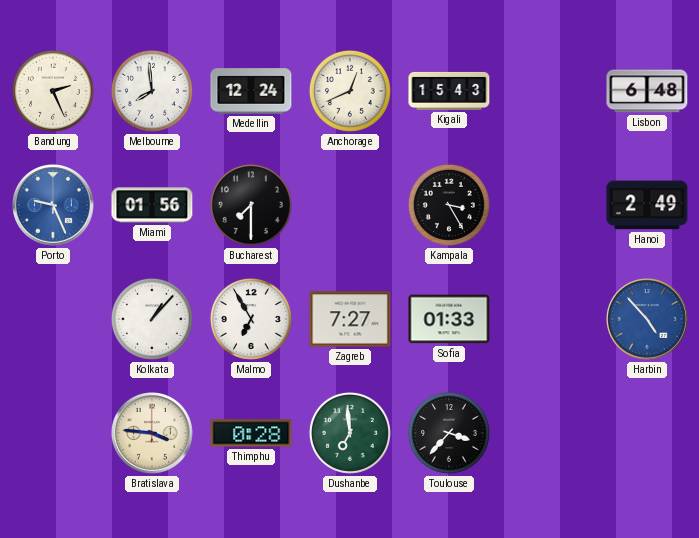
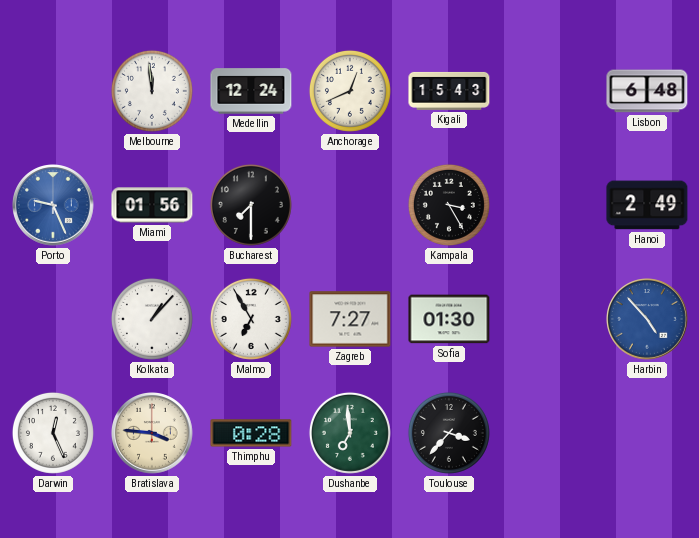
Bandung: 2:26 -> none (53, 91)
Melbourne: 7:59 -> 11:59 (152, 91)
Sofia: 01:33 -> 01:30 (449, 319)
Darwin: none -> 12:26 (53, 433)
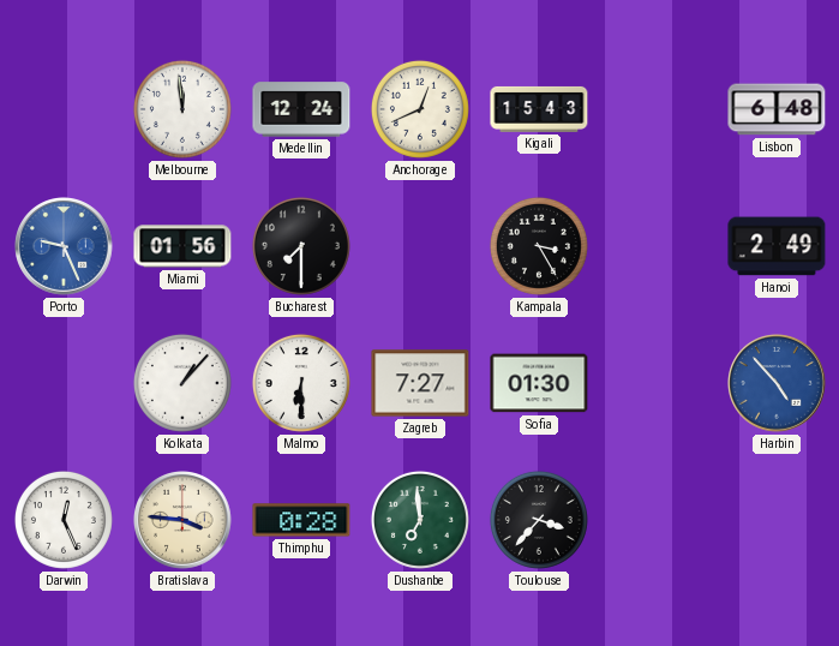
Malmo: 6:55 -> 6:30 (301, 383)
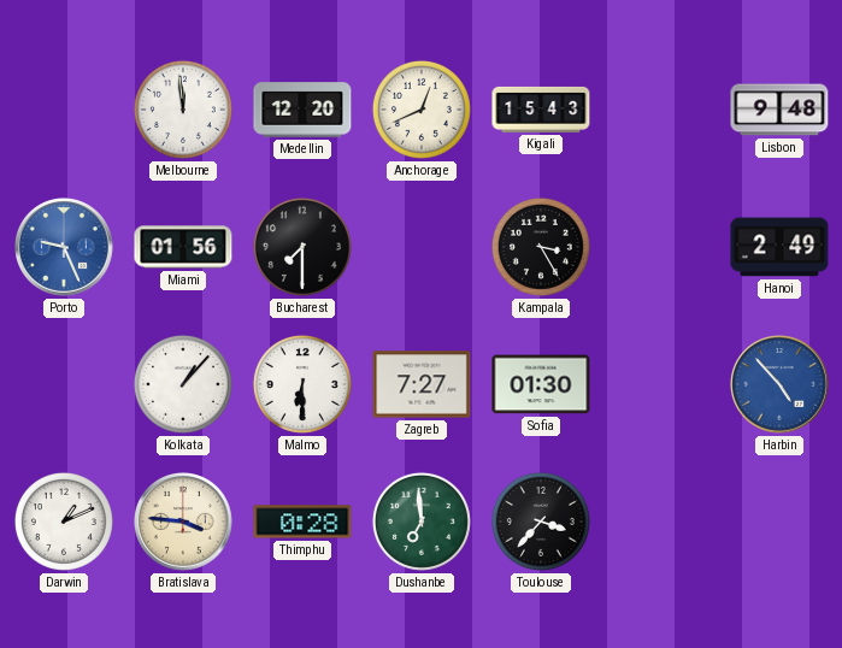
Medellin: 12:24 -> 12:20 (302, 110)
Lisbon: 6:48 -> 9:48 (779, 110)
Darwin: 12:26 -> 1:11 (64, 522)
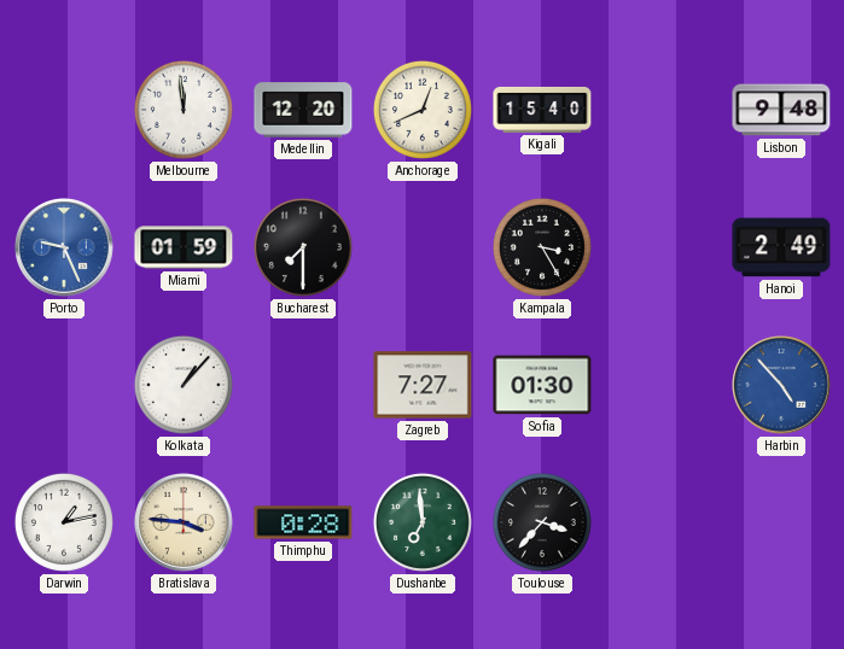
Kigali: 15:43 -> 15:40 (542, 110)
Miami: 01:56 -> 01:59 (184, 247)
Malmo: 6:30 -> none (302, 384)
Darwin: 1:11 -> 1:13 (64, 522)
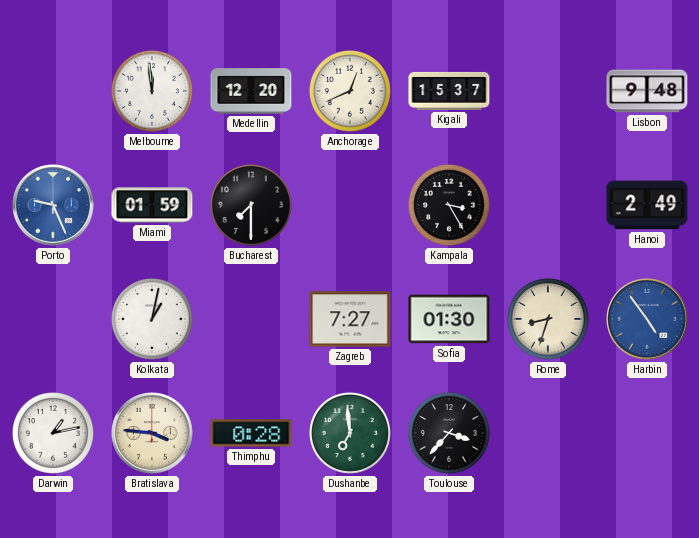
Kigali: 15:40 -> 15:37 (449, 91)
Kolkata: 1:07 -> 1:02 (152, 319)
Rome: none -> 8:33 (548, 319)
Harbin: 4:53 -> 4:54 (647, 319)
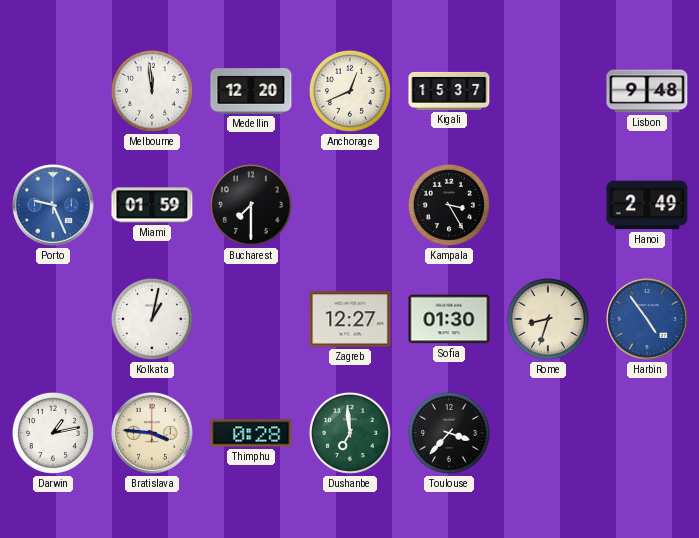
Zagreb: 7:27 -> 12:27 (350, 319)
